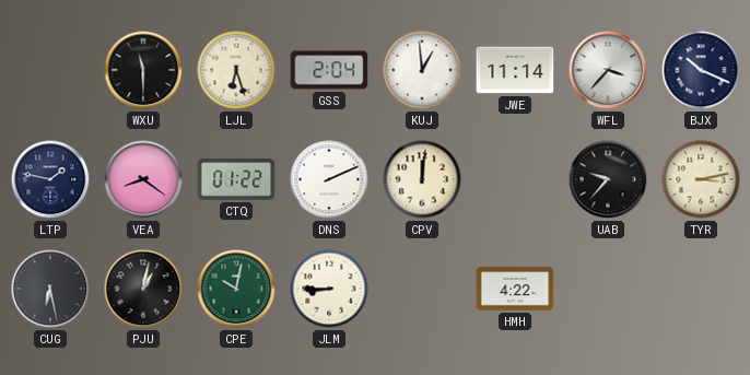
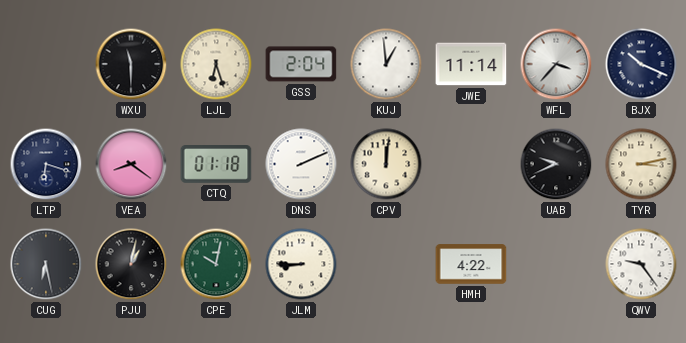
LTP: 1:47 -> 6:18 (46, 164)
CTQ: 01:22 -> 01:18 (216, 164)
UAB: 9:37 -> 9:41 (556, 164)
QWV: none -> 9:24 (641, 264)
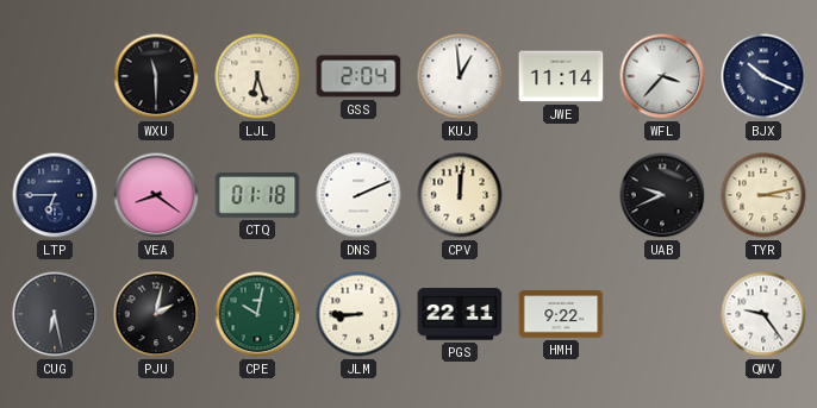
LTP: 6:18 -> 6:45 (55, 195)
PJU: 1:02 -> 2:02 (156, 314)
PGS: none -> 22:11 (460, 314)
HMH: 4:22 -> 9:22 (561, 314)
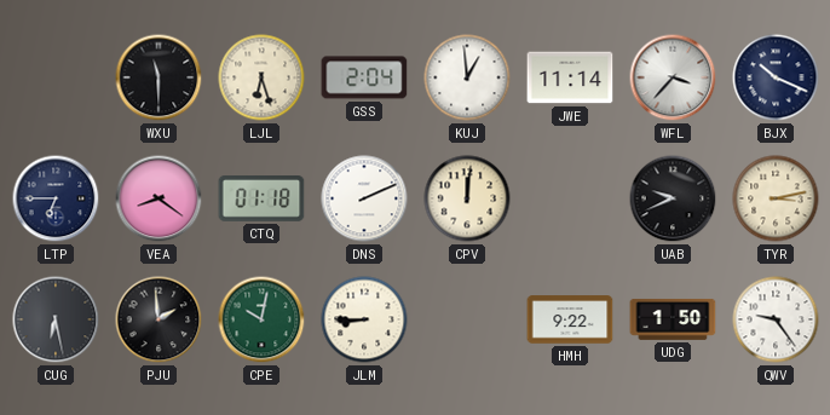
PJU: 2:02 -> 1:59 (158, 319)
PGS: 22:11 -> none (460, 314)
UDG: none -> 1:50 (673, 319)
